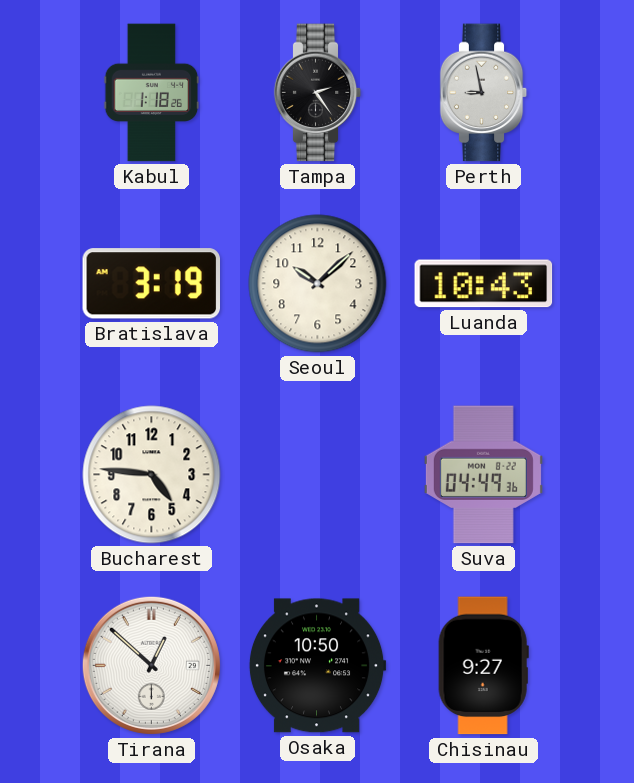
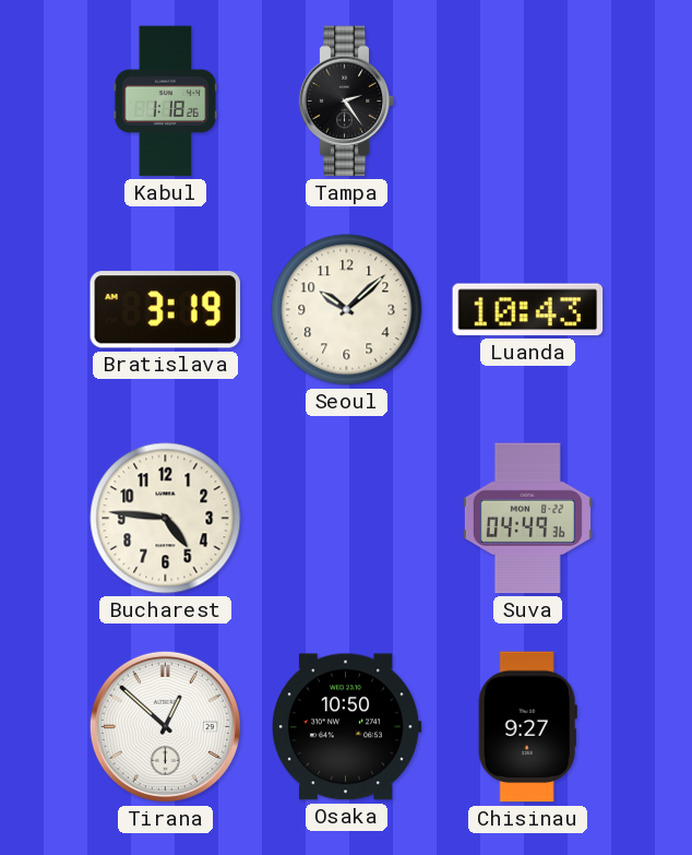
Perth: 8:58 -> none (484, 93)
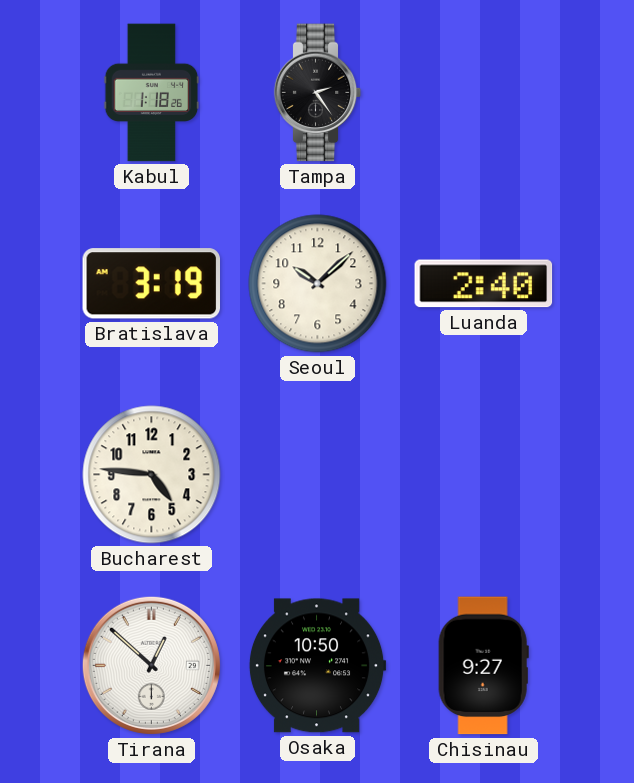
Luanda: 10:43 -> 2:40 (484, 284)
Suva: 04:49 -> none (527, 519)
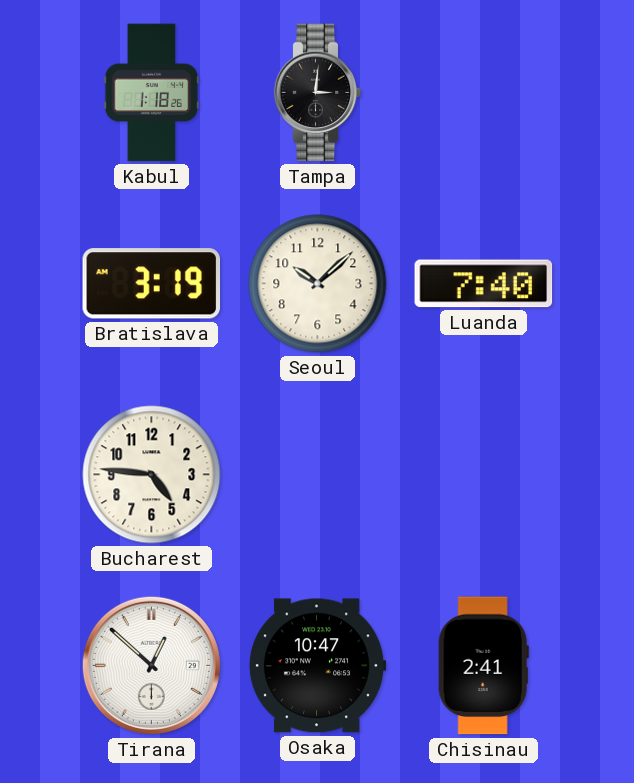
Tampa: 2:24 -> 3:01 (318, 93)
Luanda: 2:40 -> 7:40 (484, 284)
Osaka: 10:50 -> 10:47 (317, 666)
Chisinau: 9:27 -> 2:41 (483, 666)
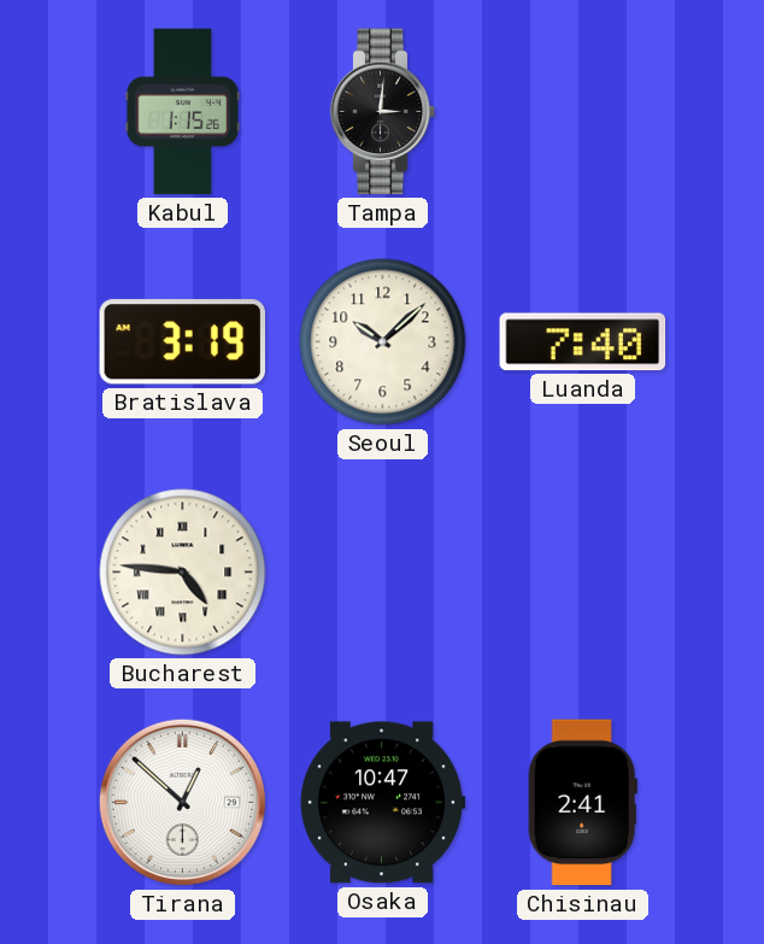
Kabul: 1:18 -> 1:15 (183, 112)
Bucharest numerals: Arabic -> Roman (183, 573)
